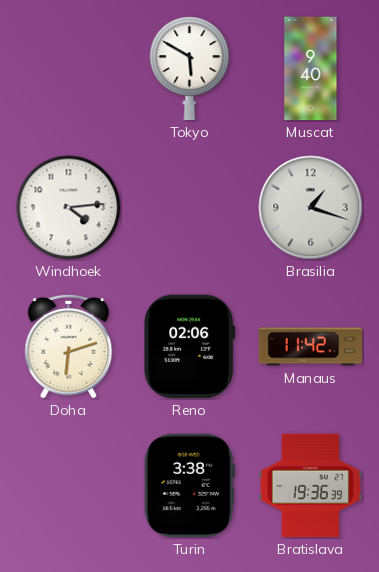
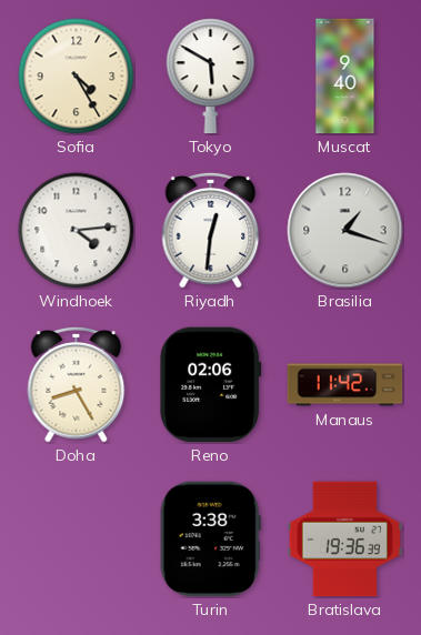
Sofia: none -> 4:25 (77, 77)
Riyadh: none -> 12:31 (211, 230)
Doha: 6:12 -> 8:25 (77, 384)
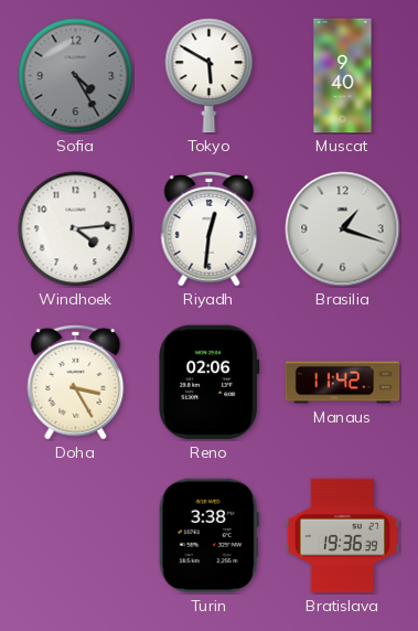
Sofia dial: cream -> grey (76, 76)
Doha: 8:25 -> 3:25 (76, 382)
